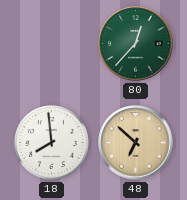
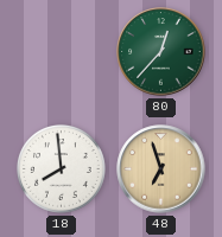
48: 6:52 -> 6:57 (161, 169)
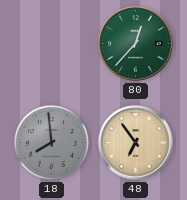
18 dial: white -> grey (51, 142)
48: 6:57 -> 6:54 (136, 143)
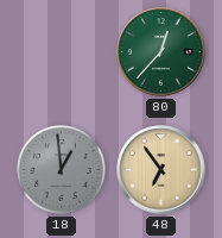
18: 7:59 -> 12:59 (61, 169)
